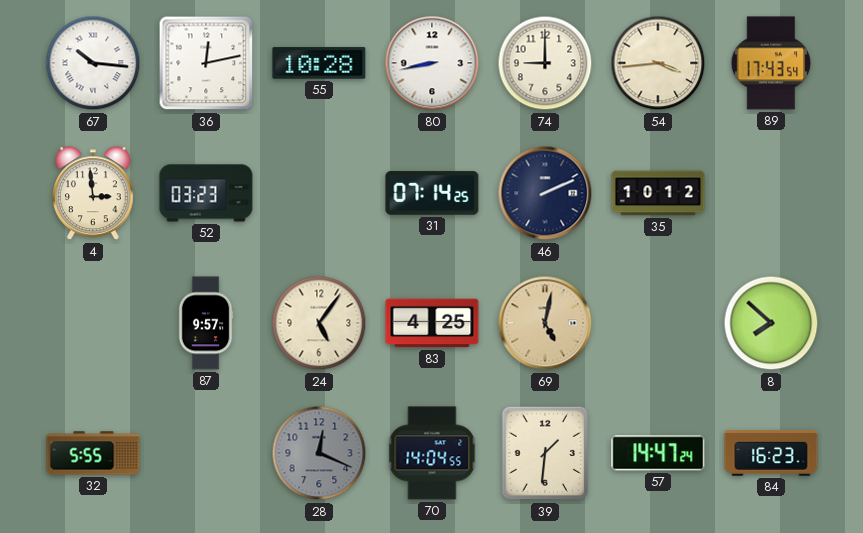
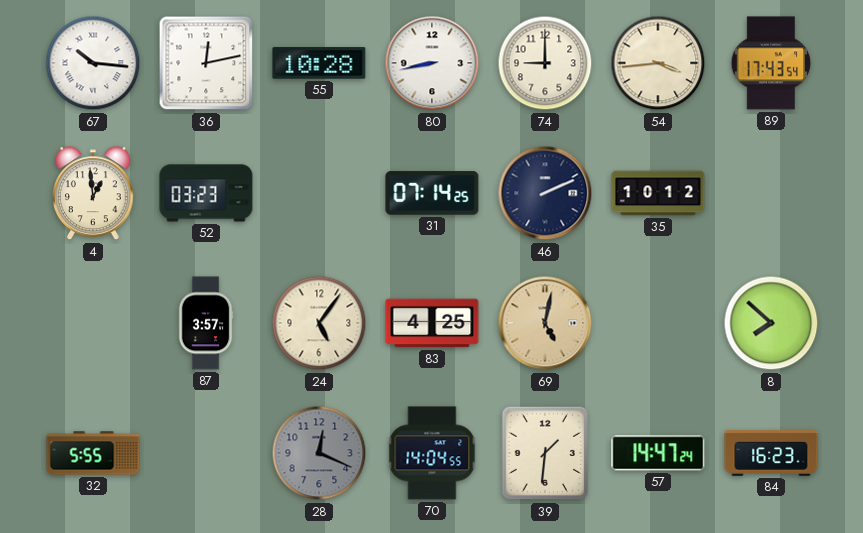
4: 2:59 -> 12:59 (94, 194)
87: 9:57 -> 3:57 (206, 323)
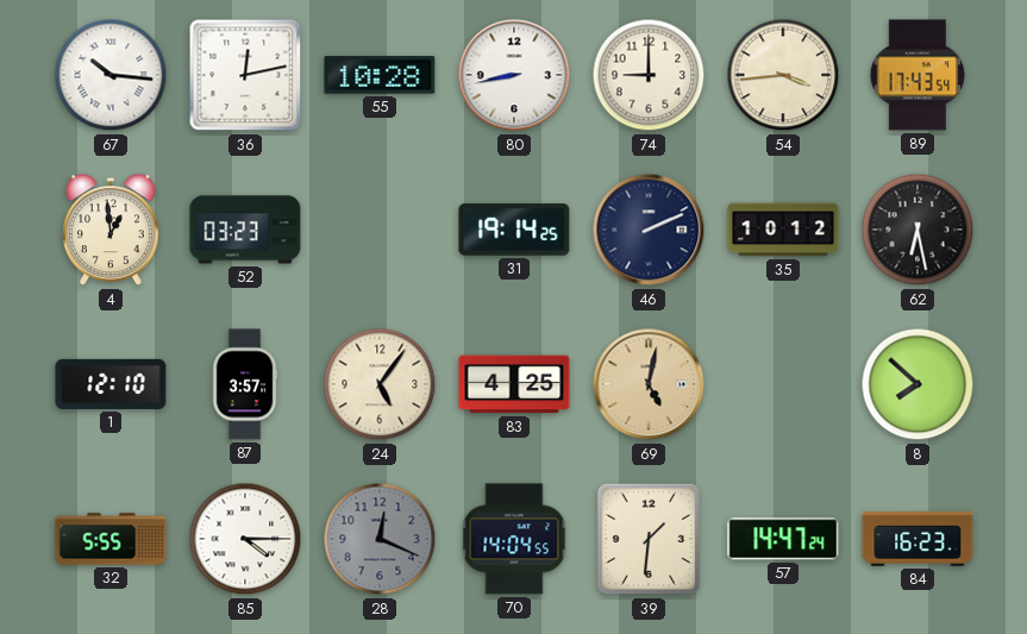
31: 07:14 -> 19:14 (514, 230)
62: none -> 6:28 (918, 230)
1: none -> 12:10 (111, 384)
85: none -> 4:15 (245, 539)
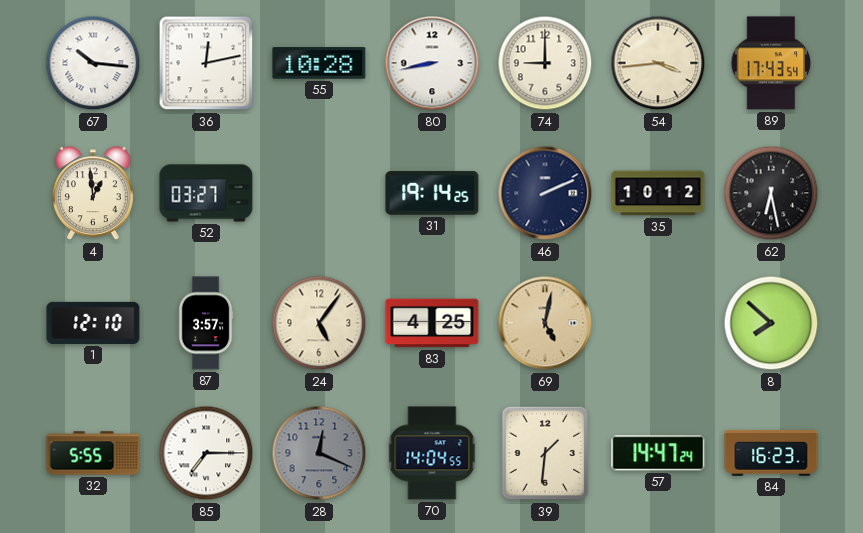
52: 03:23 -> 03:27 (206, 193)
85: 4:15 -> 7:15 (206, 453)
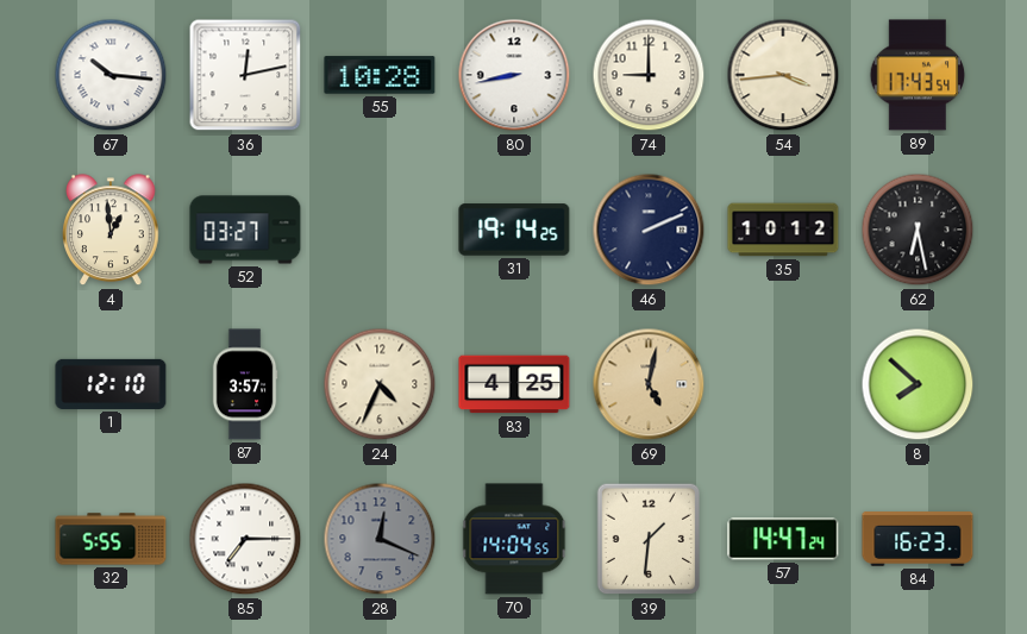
24: 5:06 -> 4:34 (380, 384)
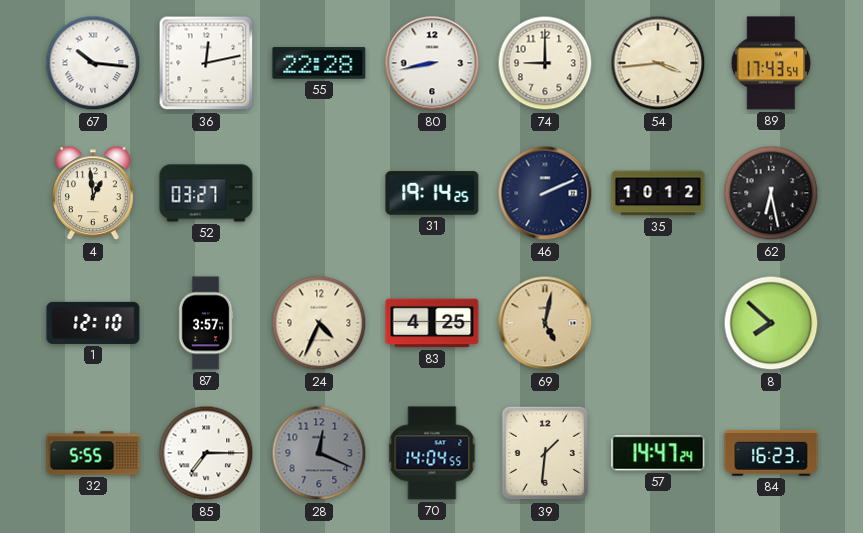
55: 10:28 -> 22:28 (319, 63)
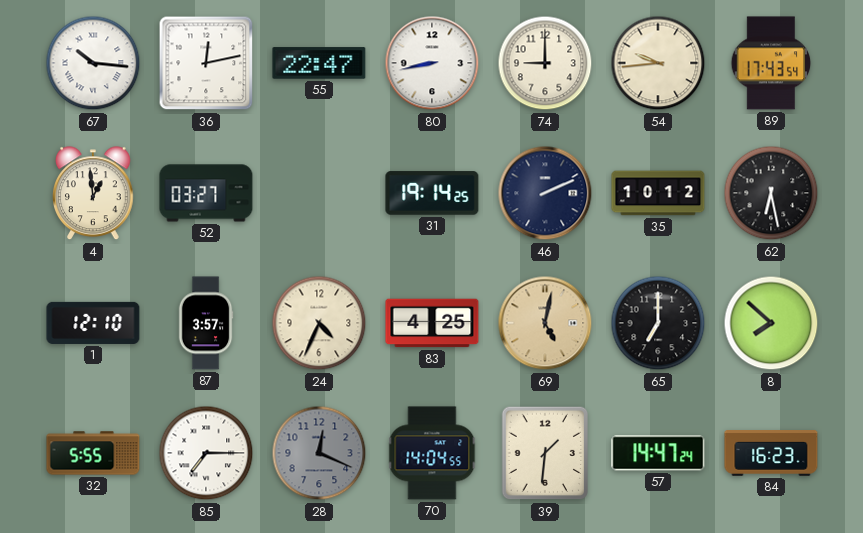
55: 22:28 -> 22:47 (319, 63)
54: 3:44 -> 9:44 (658, 63)
65: none -> 7:00 (658, 323)
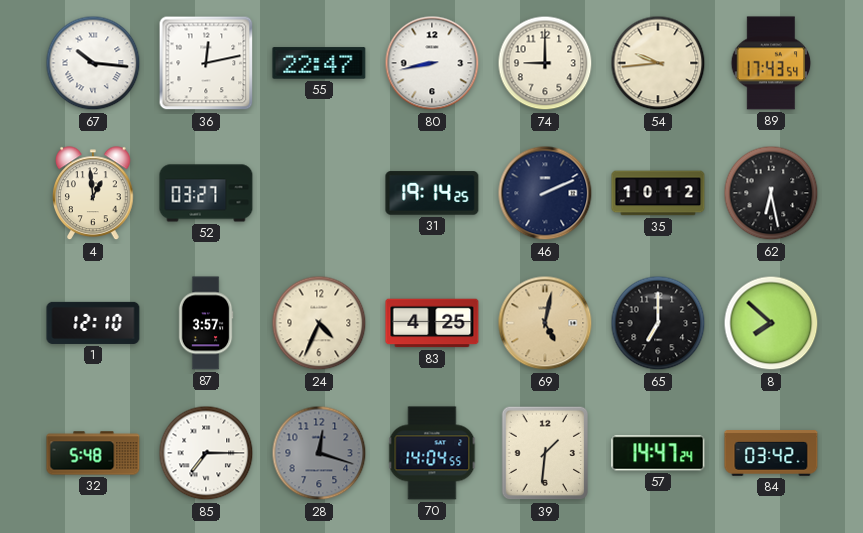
32: 5:55 -> 5:48 (93, 453)
28: 12:19 -> 12:18 (319, 453)
84: 16:23 -> 03:42 (771, 453)
